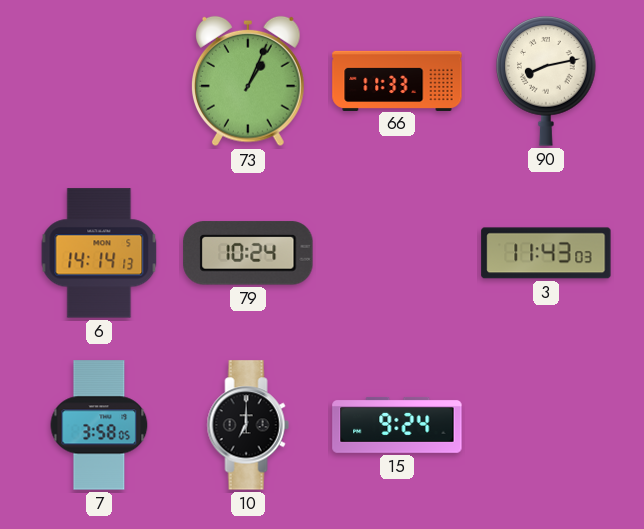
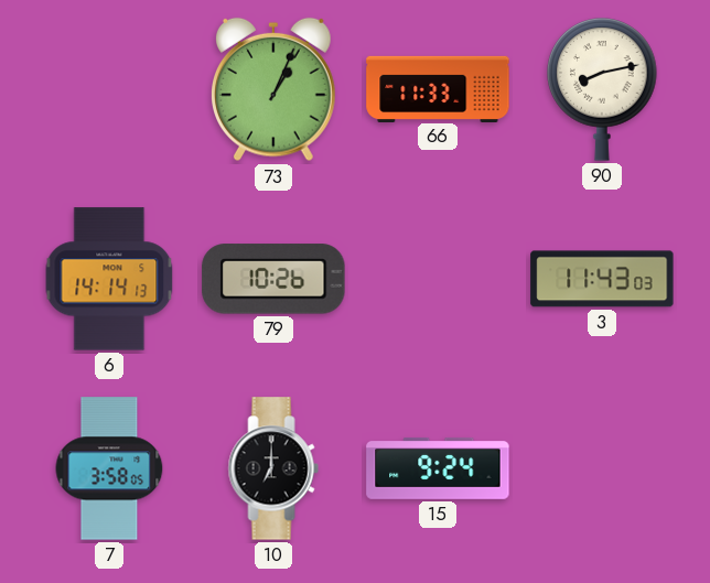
79: 10:24 -> 10:26 (273, 279)
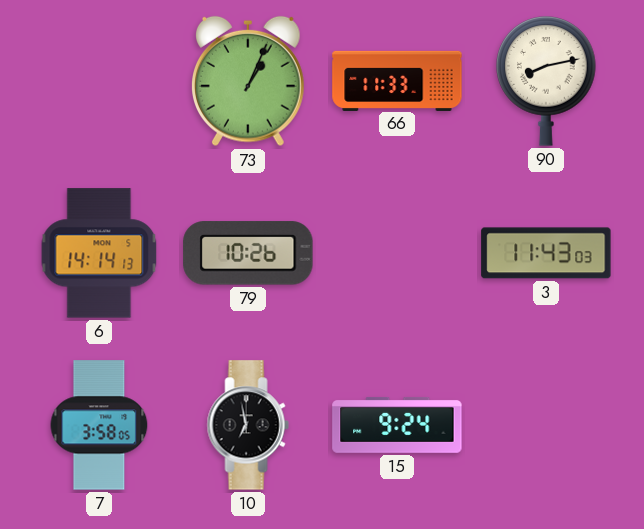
10: 7:00 -> 6:58 (248, 425)
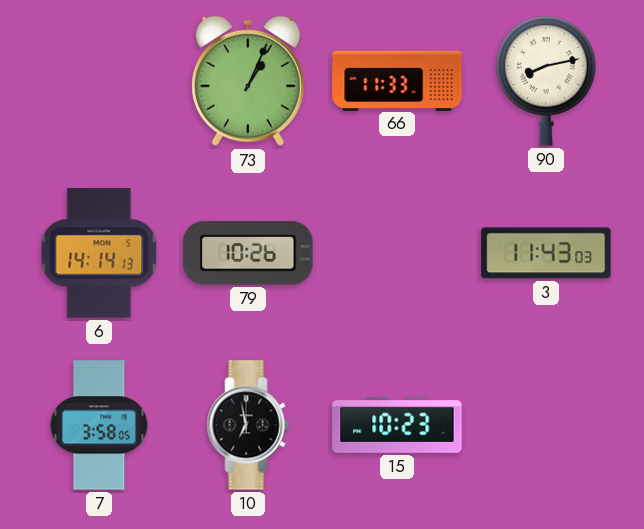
15: 9:24 -> 10:23 (397, 425)
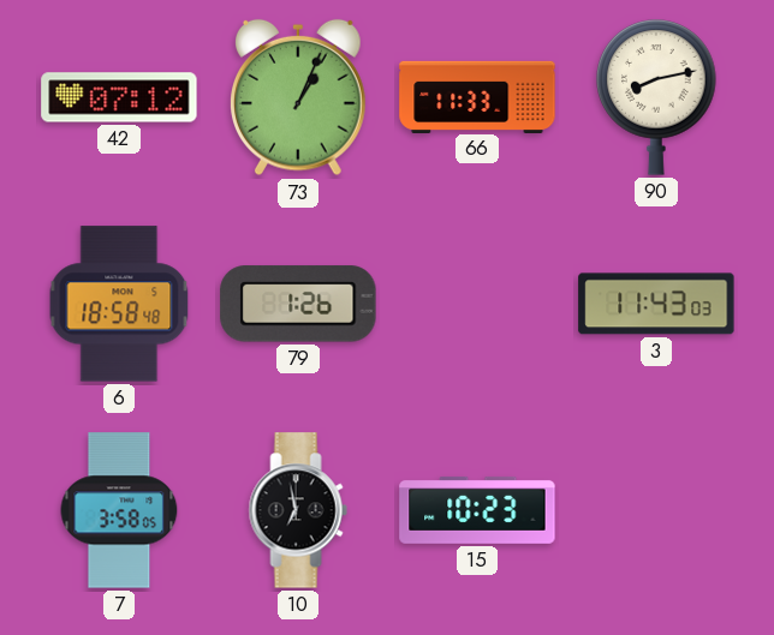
42: none -> 07:12 (119, 97)
6: 14:14 -> 18:58 (119, 304)
79: 10:26 -> 1:26 (298, 304)
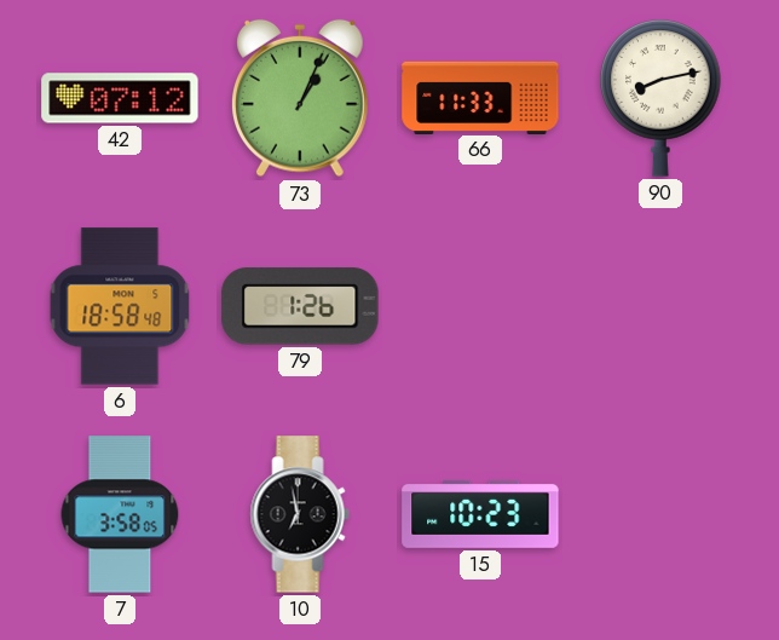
3: 11:43 -> none (656, 304)
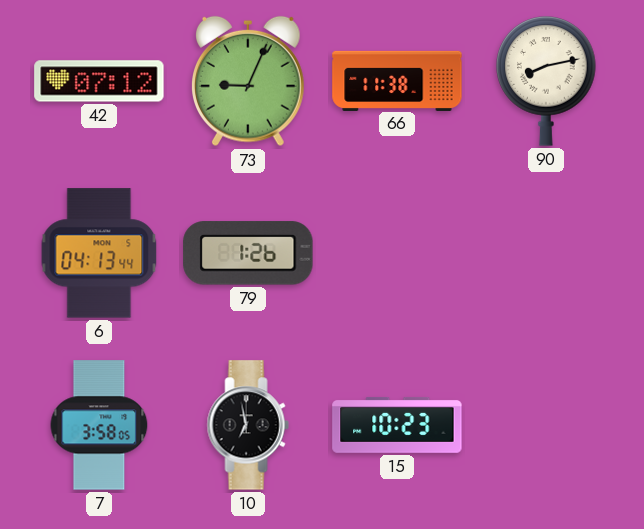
73: 1:04 -> 9:04 (249, 81)
66: 11:33 -> 11:38 (397, 80)
6: 18:58 -> 04:13 (99, 253)
